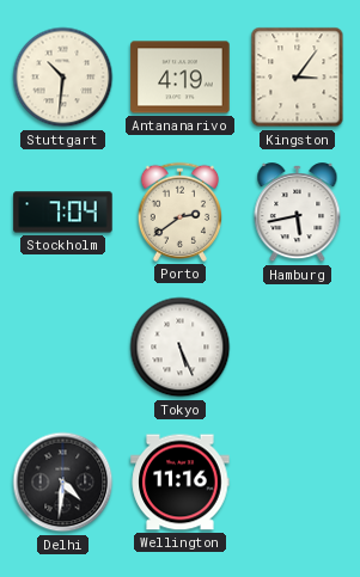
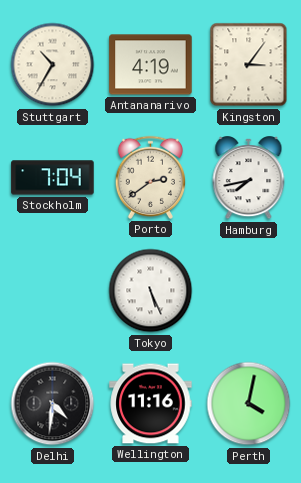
Stuttgart: 10:31 -> 10:35 (53, 65)
Hamburg: 5:43 -> 7:43 (249, 178)
Perth: none -> 4:02 (249, 404)
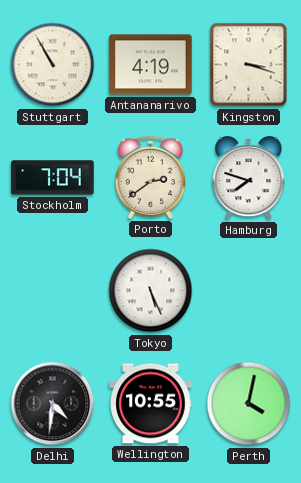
Stuttgart: 10:35 -> 10:55 (53, 65)
Kingston: 3:06 -> 3:18 (249, 65)
Hamburg: 7:43 -> 7:48 (249, 178)
Wellington: 11:16 -> 10:55 (151, 404)
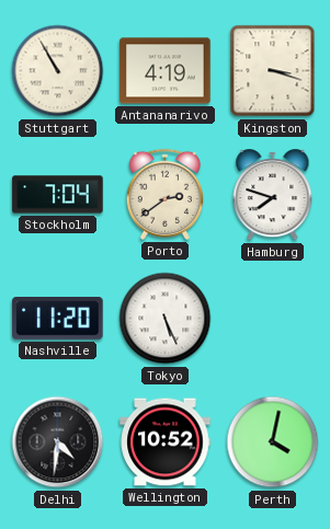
Nashville: none -> 11:20 (58, 319)
Wellington: 10:55 -> 10:52 (166, 442)
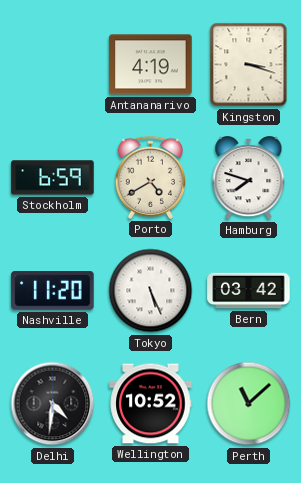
Stuttgart: 10:55 -> none (58, 71)
Stockholm: 7:04 -> 6:59 (53, 178)
Porto: 2:39 -> 4:40 (150, 177)
Bern: none -> 03:42 (249, 291)
Perth: 4:02 -> 11:08 (249, 404)
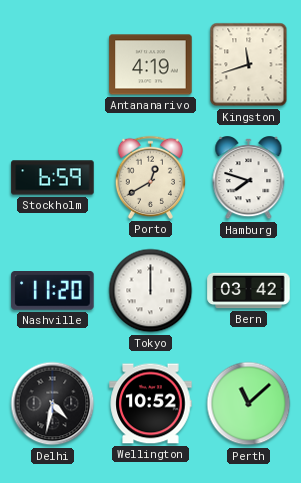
Kingston: 3:18 -> 11:42 (249, 65)
Porto: 4:40 -> 12:40 (150, 177)
Tokyo: 5:26 -> 12:00 (151, 291)
Delhi: 4:31 -> 4:32 (53, 404)
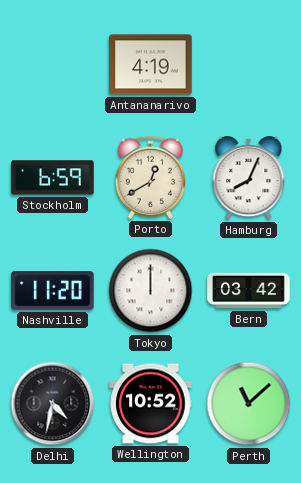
Kingston: 11:42 -> none (249, 65)
Hamburg: 7:48 -> 8:04 (249, 178)
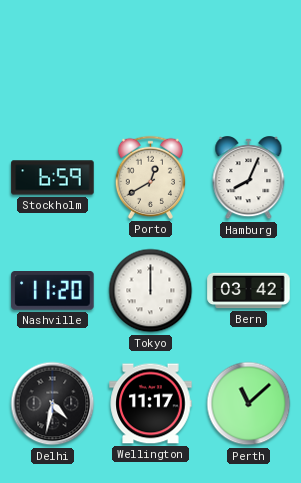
Antananarivo: 4:19 -> none (151, 65)
Wellington: 10:52 -> 11:17 (151, 404)
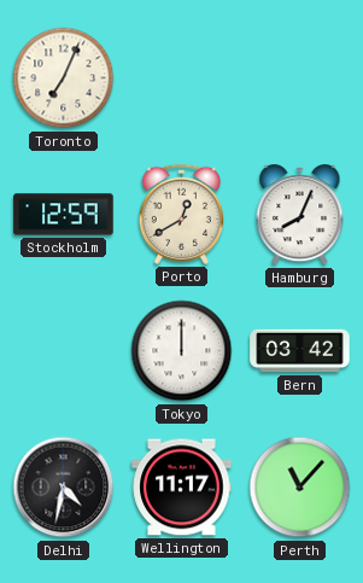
Toronto: none -> 7:04 (64, 78)
Stockholm: 6:59 -> 12:59 (64, 215)
Nashville: 11:20 -> none (53, 291)
Perth: 11:08 -> 11:07 (300, 488)
